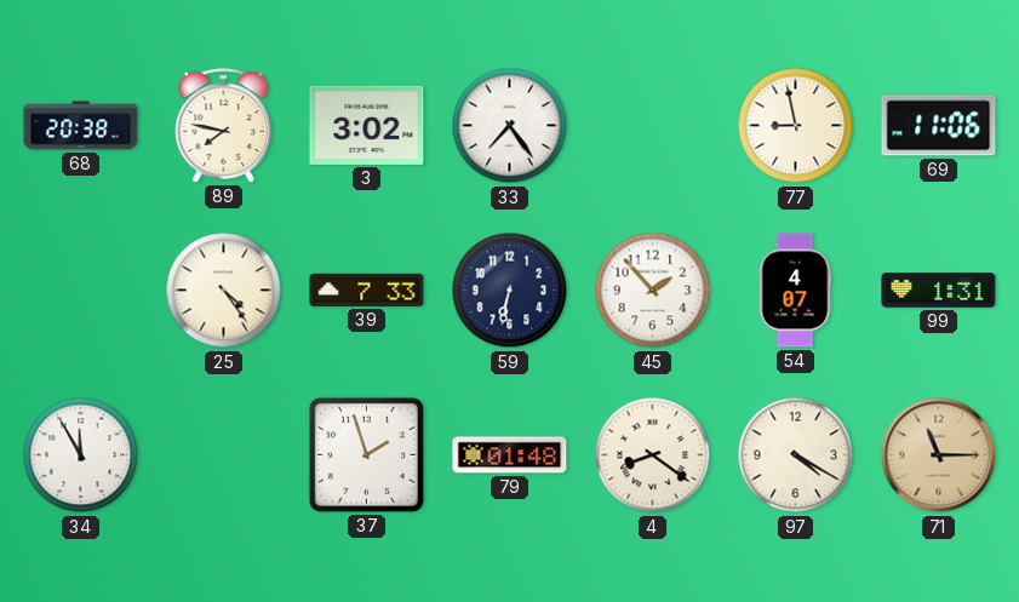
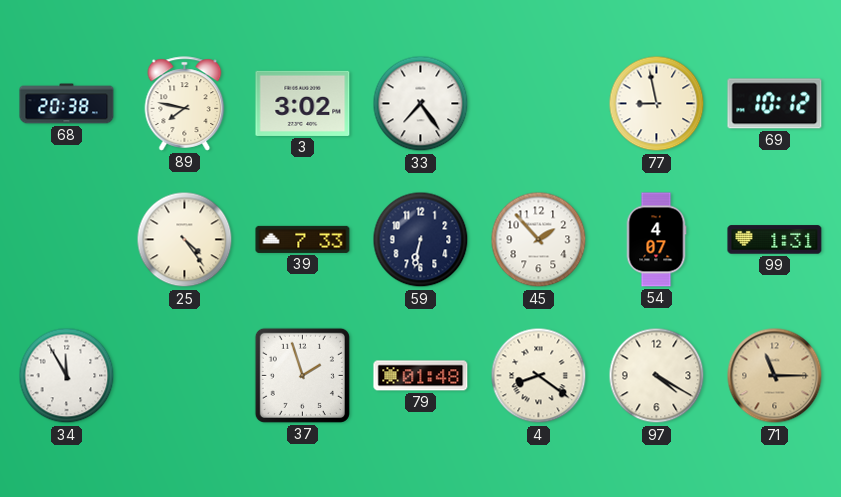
69: 11:06 -> 10:12 (775, 104)
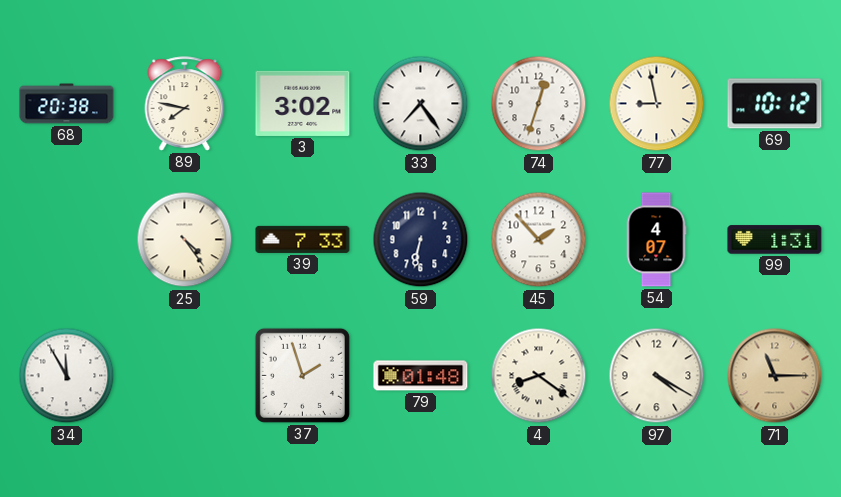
74: none -> 12:33 (539, 104)
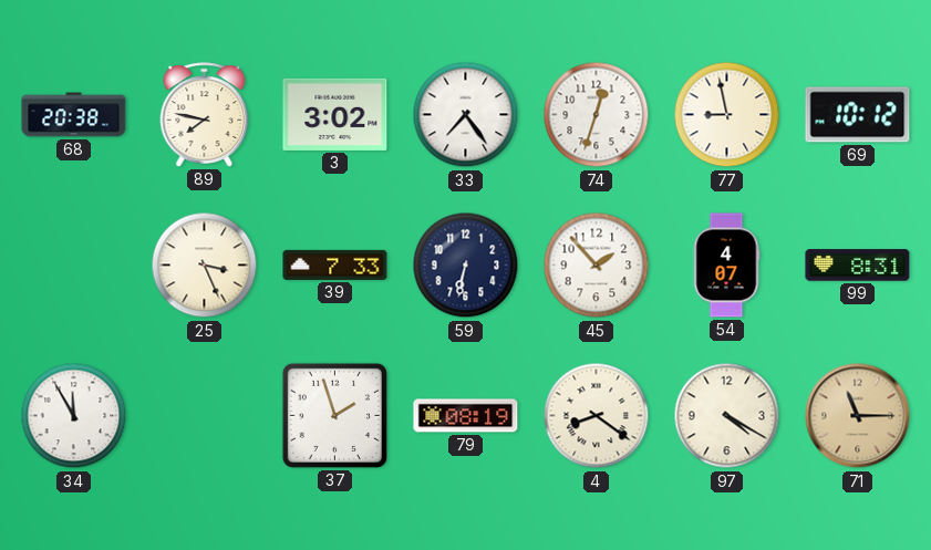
25: 4:24 -> 3:26 (205, 266)
99: 1:31 -> 8:31 (858, 266)
79: 01:48 -> 08:19 (466, 416)
